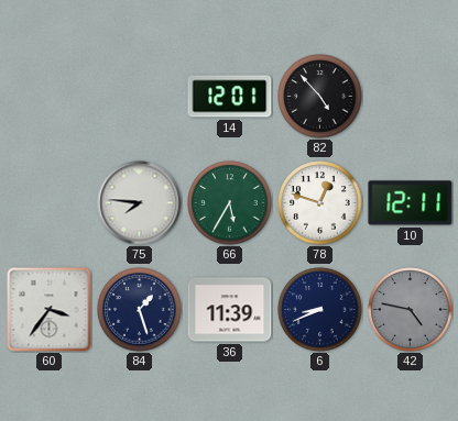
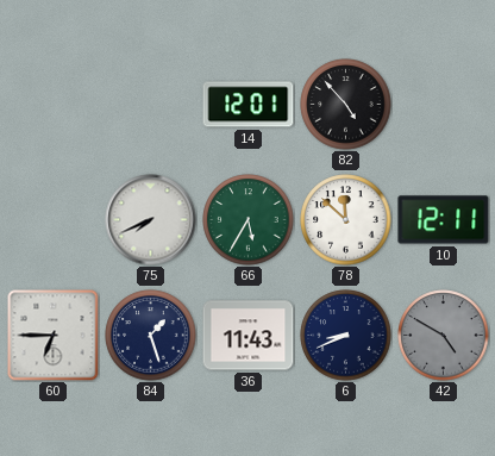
75: 7:46 -> 7:41 (151, 220)
78: 12:48 -> 11:52 (346, 220)
60: 3:36 -> 6:45 (54, 336)
36: 11:39 -> 11:43 (249, 336)
42: 4:47 -> 4:50 (444, 336)
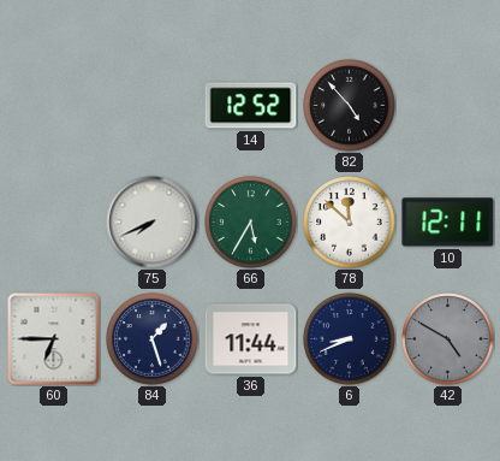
14: 12:01 -> 12:52 (251, 106)
36: 11:43 -> 11:44 (251, 339)
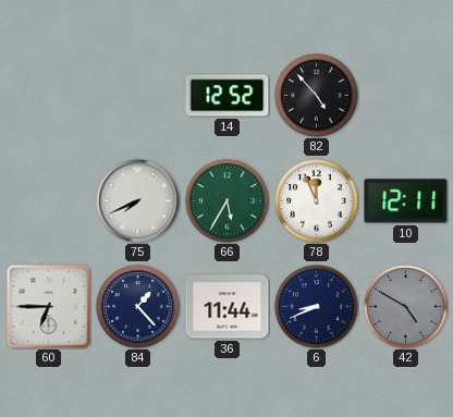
78: 11:52 -> 11:56 (317, 201)
84: 1:27 -> 1:23 (138, 307)
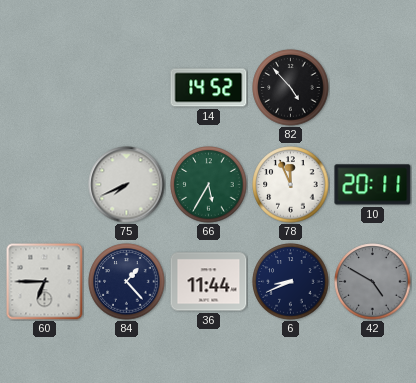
14: 12:52 -> 14:52 (209, 88)
10: 12:11 -> 20:11 (373, 185)
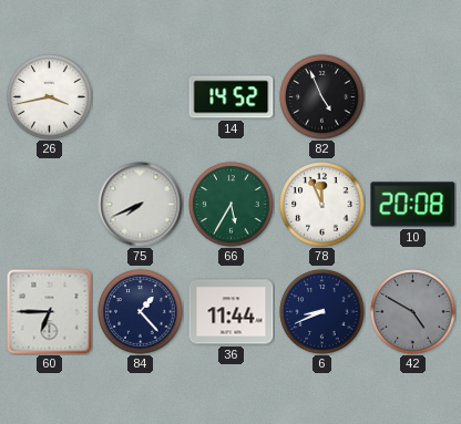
26: none -> 3:43 (50, 97)
82: 4:53 -> 4:56 (322, 97)
10: 20:11 -> 20:08 (413, 205)
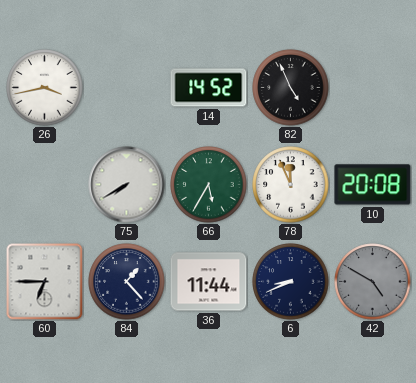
75: 7:41 -> 7:40 (127, 185)
